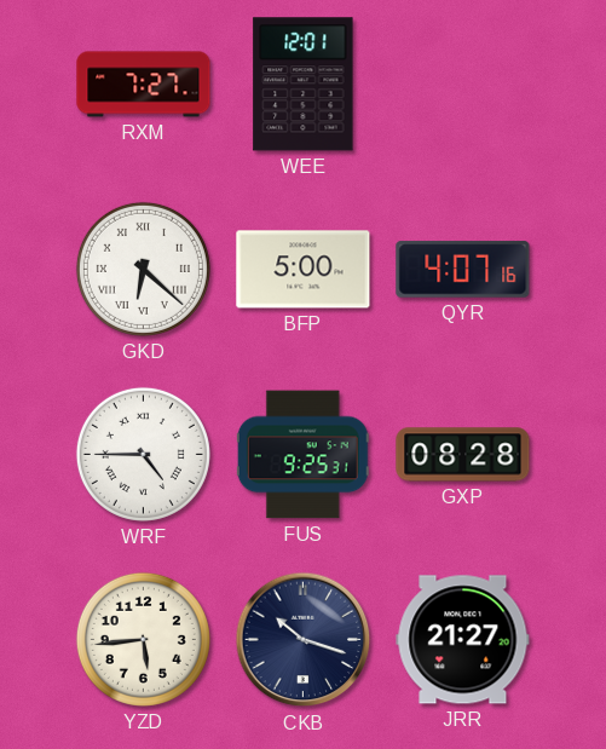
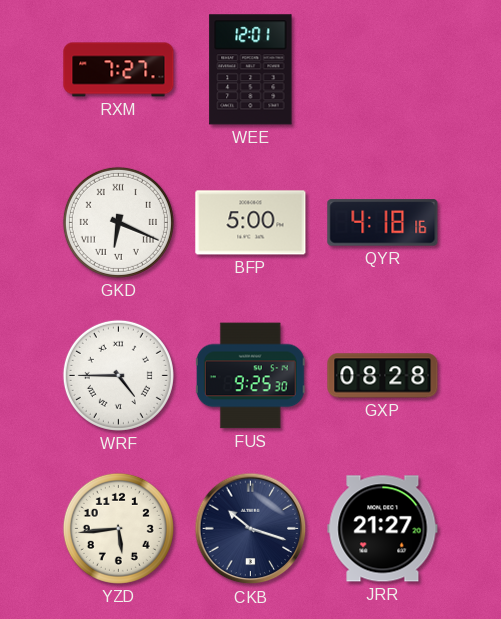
GKD: 6:22 -> 6:19 (118, 222)
QYR: 4:07 -> 4:18 (383, 223)
FUS: 9:25:31 -> 9:25:30 (250, 376)
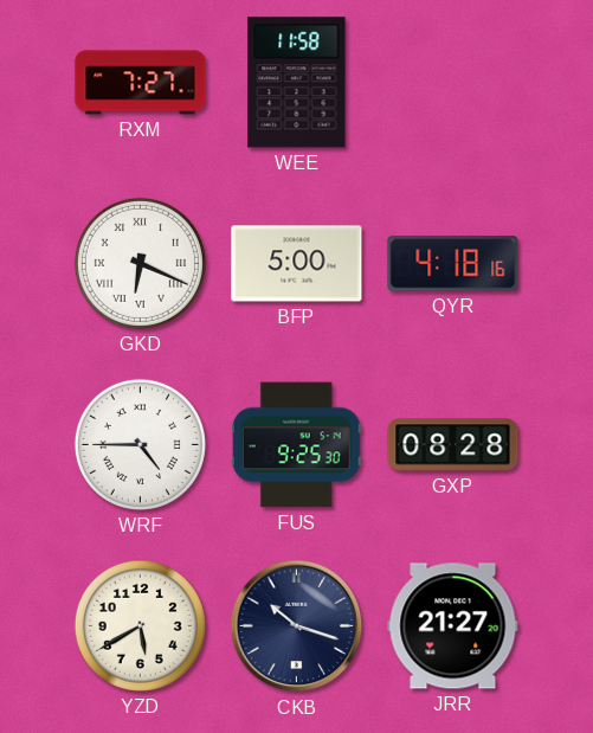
WEE: 12:01 -> 11:58 (297, 83)
YZD: 5:44 -> 5:40 (140, 625)
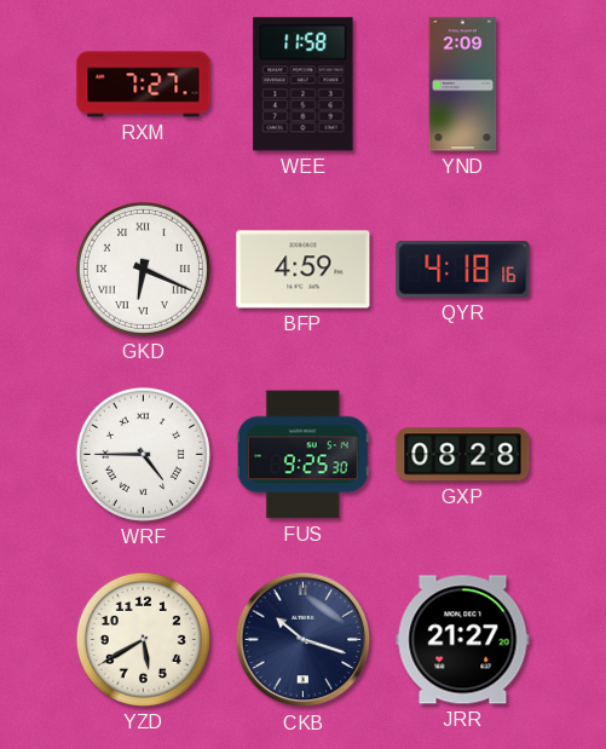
YND: none -> 2:09 (463, 85)
BFP: 5:00 -> 4:59 (304, 270)
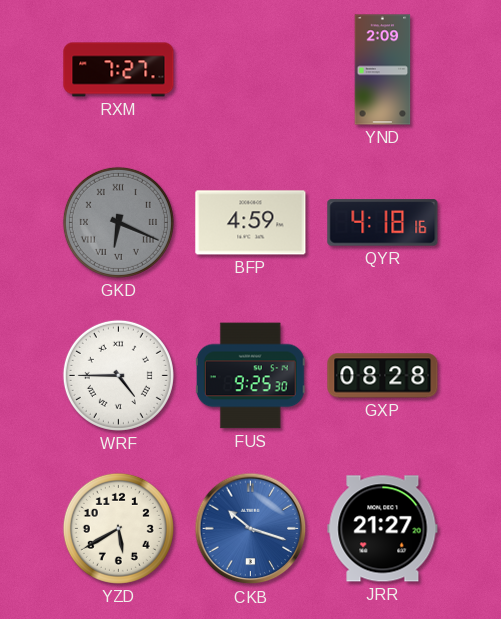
WEE: 11:58 -> none (304, 85)
GKD dial: white -> grey (118, 222)
CKB dial: navy -> blue (251, 529)
